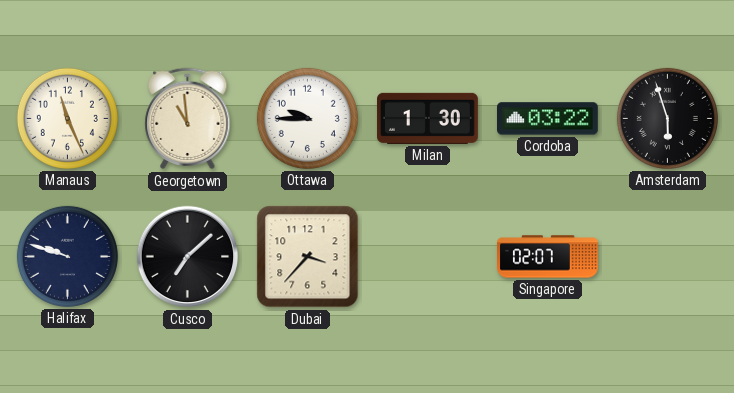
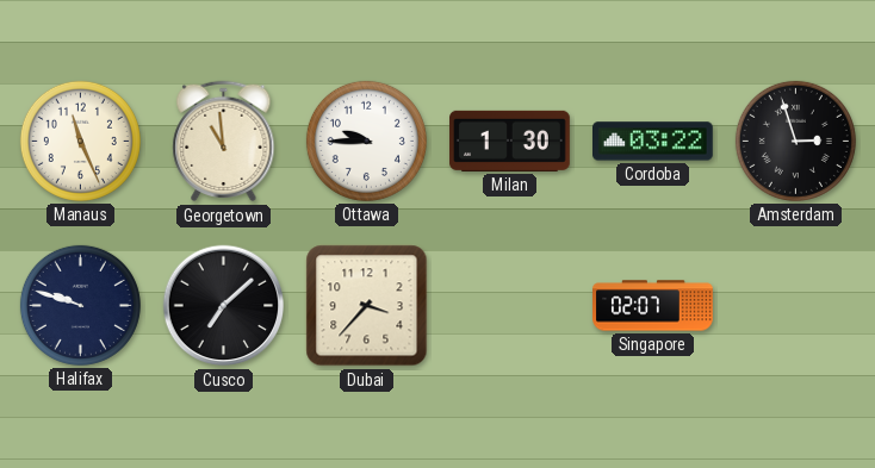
Amsterdam: 5:57 -> 2:57 (795, 141)
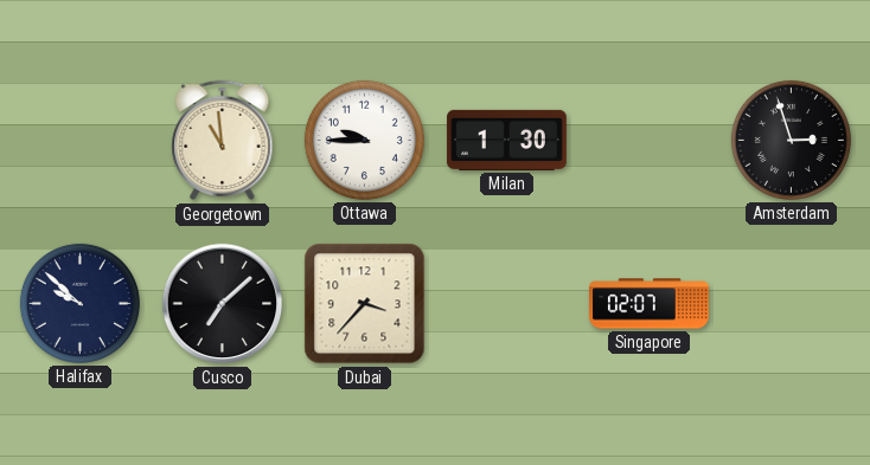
Manaus: 11:26 -> none (80, 141)
Cordoba: 03:22 -> none (653, 142)
Halifax: 9:48 -> 9:52 (79, 303)
